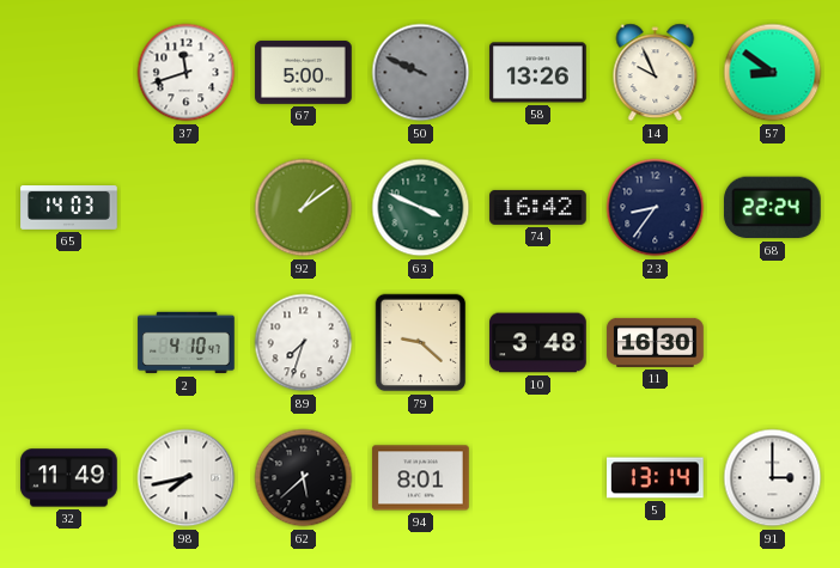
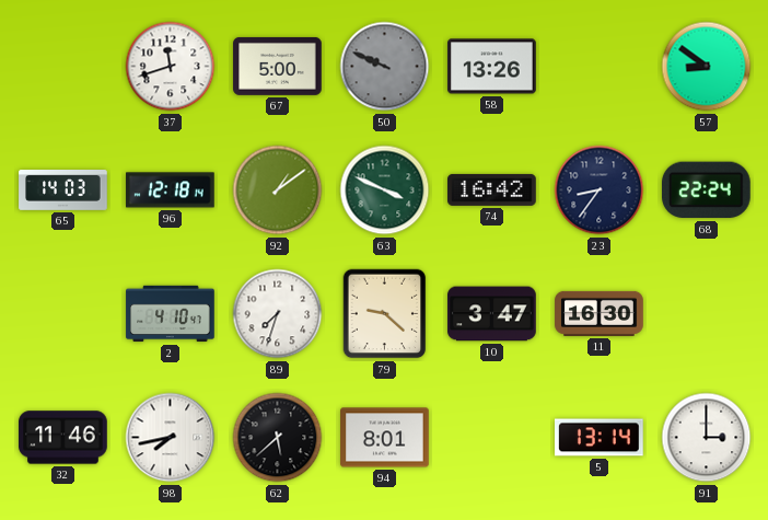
14: 9:56 -> none (656, 73)
96: none -> 12:18 (171, 190)
10: 3:48 -> 3:47 (492, 314)
32: 11:49 -> 11:46 (63, 438)
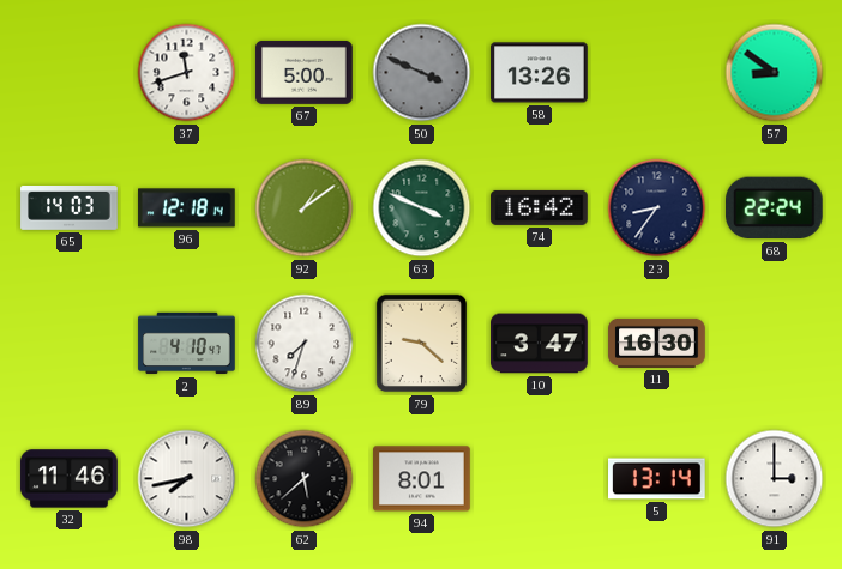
50: 9:49 -> 3:49 (422, 73)
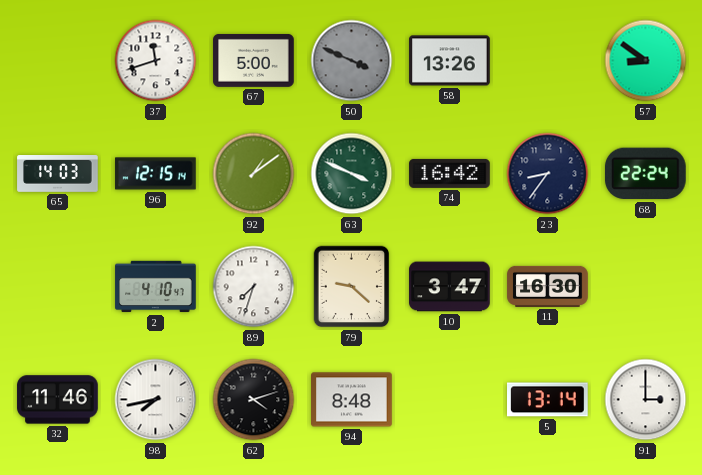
96: 12:18 -> 12:15 (156, 174)
62: 5:38 -> 4:12 (254, 400)
94: 8:01 -> 8:48 (352, 400)
